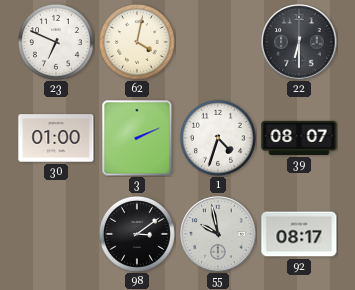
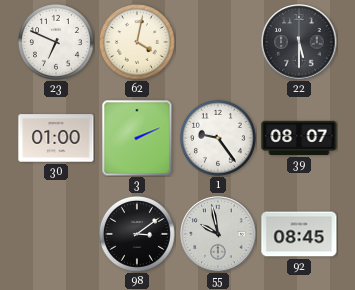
22: 6:30 -> 5:30 (299, 42)
1: 4:33 -> 9:24 (218, 138)
92: 08:17 -> 08:45 (299, 234)
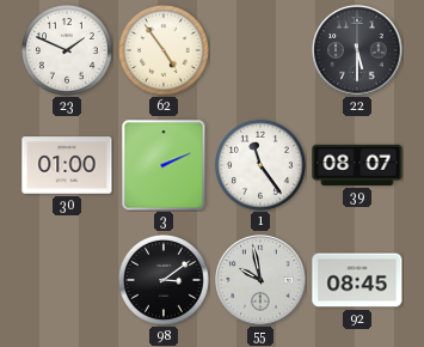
23: 6:49 -> 1:49 (67, 50)
62: 4:02 -> 4:54 (164, 50)
1: 9:24 -> 11:24 (260, 165)
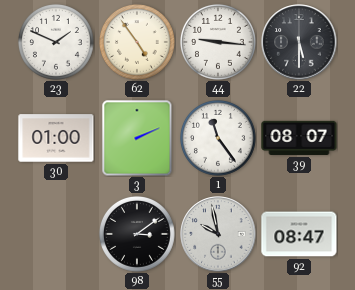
44: none -> 9:16 (218, 42)
92: 08:45 -> 08:47 (299, 234)
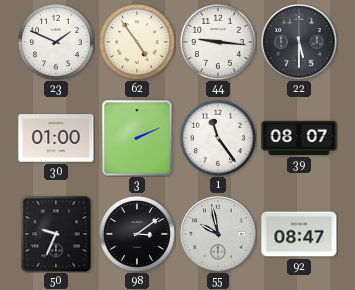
50: none -> 9:34 (56, 234)
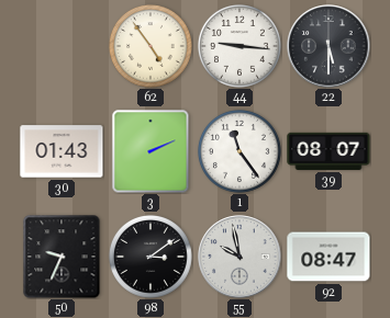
23: 1:49 -> none (56, 42)
30: 01:00 -> 01:43 (62, 151)
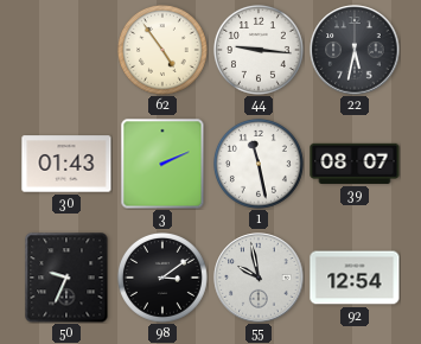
22: 5:30 -> 5:32 (355, 50)
1: 11:24 -> 11:28 (259, 164)
92: 08:47 -> 12:54 (355, 278)
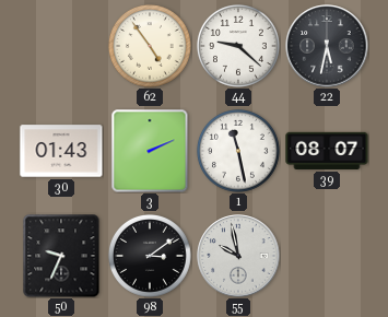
44: 9:16 -> 9:22 (238, 46)
92: 12:54 -> none (355, 278)
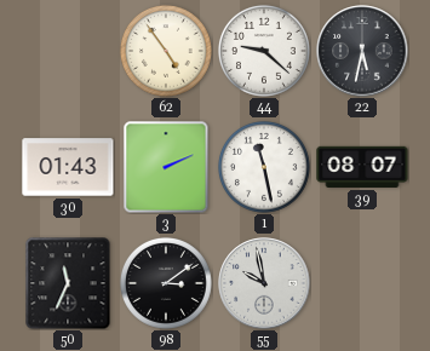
50: 9:34 -> 11:34 (68, 283)
